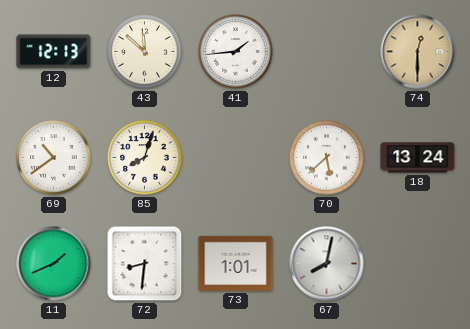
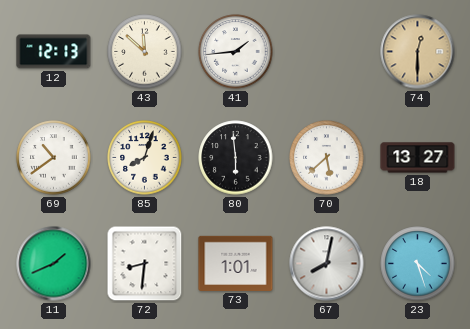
80: none -> 5:59 (236, 158)
18: 13:24 -> 13:27 (418, 158)
23: none -> 4:27 (418, 264)
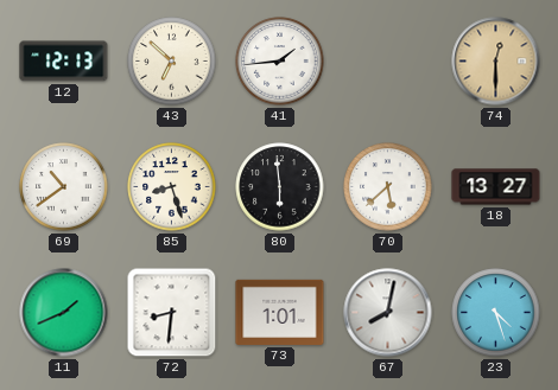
43: 11:52 -> 6:52 (172, 62)
85: 8:03 -> 8:27 (172, 187)
